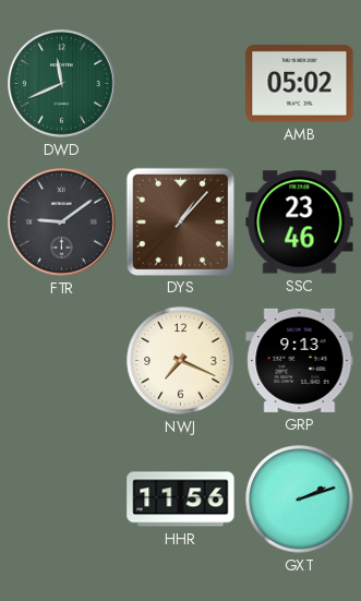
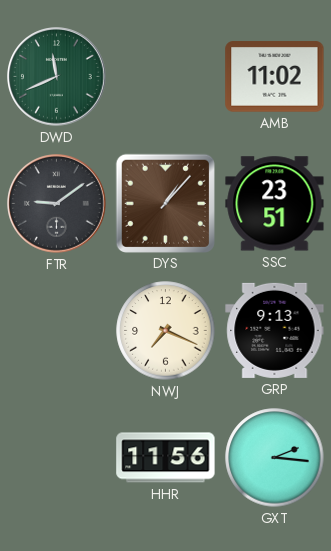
AMB: 05:02 -> 11:02 (275, 77)
SSC: 23:46 -> 23:51 (275, 204)
GXT: 2:12 -> 2:16 (275, 458)
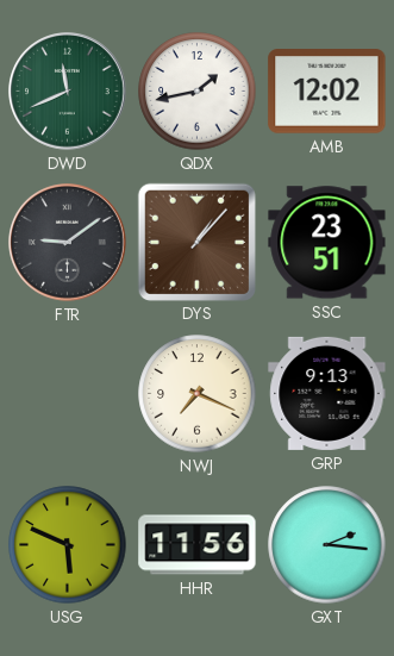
QDX: none -> 1:43 (198, 92)
AMB: 11:02 -> 12:02 (327, 92)
USG: none -> 5:49 (68, 545)
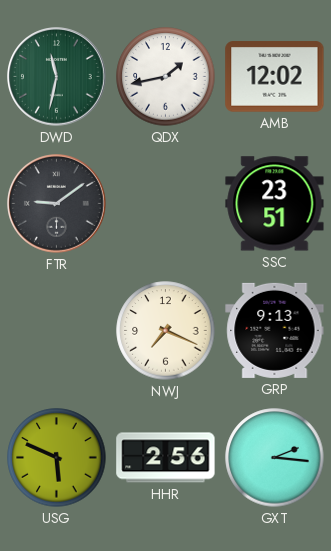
DWD: 11:41 -> 11:32 (57, 77)
DYS: 1:07 -> none (196, 242)
HHR: 11:56 -> 2:56 (166, 458)
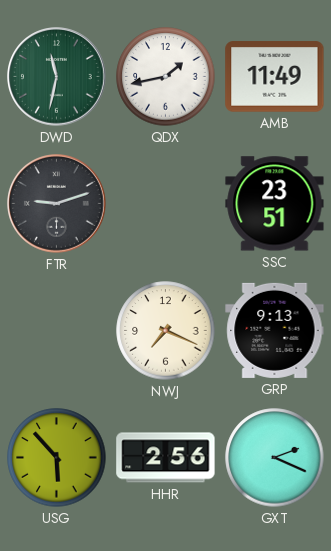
AMB: 12:02 -> 11:49 (275, 77)
FTR: 9:09 -> 9:12 (57, 204)
USG: 5:49 -> 5:53 (57, 458)
GXT: 2:16 -> 2:19 (275, 458)
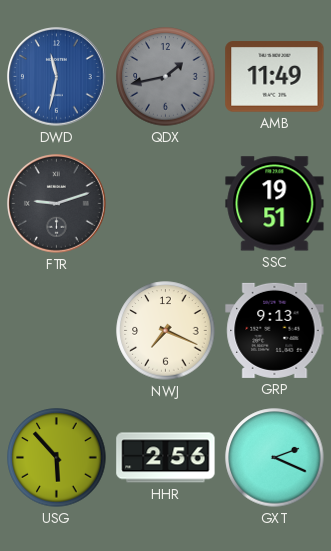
DWD dial: green -> blue (57, 77)
QDX dial: white -> grey (166, 77)
SSC: 23:51 -> 19:51 (275, 204)
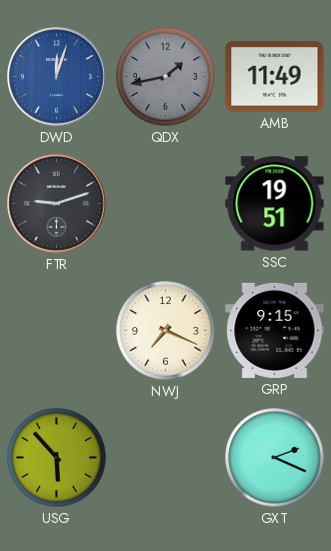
DWD: 11:32 -> 12:03 (57, 77)
GRP: 9:13 -> 9:15 (275, 330)
HHR: 2:56 -> none (166, 458)
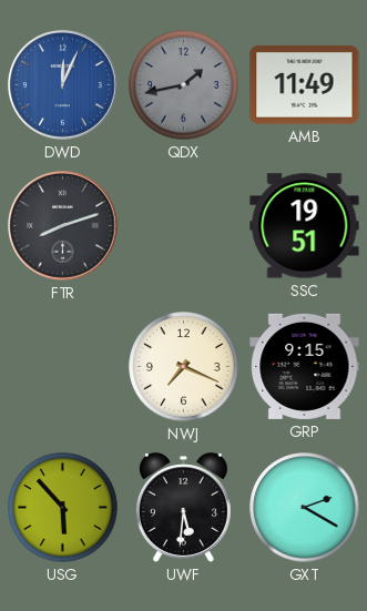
DWD: 12:03 -> 12:04 (63, 85)
FTR: 9:12 -> 8:12 (63, 226)
UWF: none -> 5:31 (183, 508)
GXT: 2:19 -> 2:20 (305, 508)
